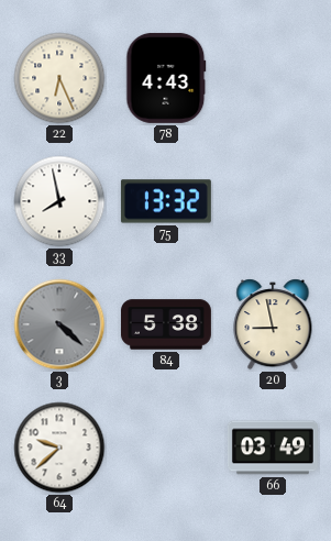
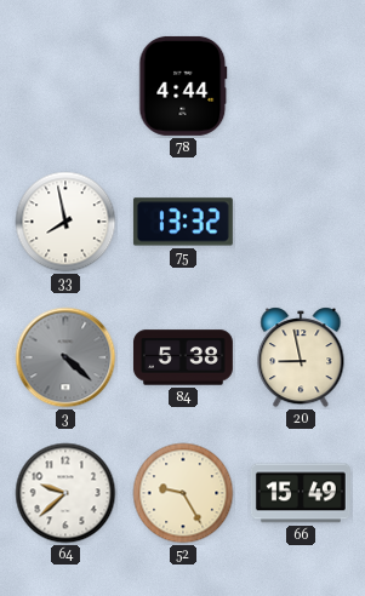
22: 6:26 -> none (59, 78)
78: 4:43 -> 4:44 (183, 86)
52: none -> 9:25 (183, 493)
66: 03:49 -> 15:49 (301, 493)
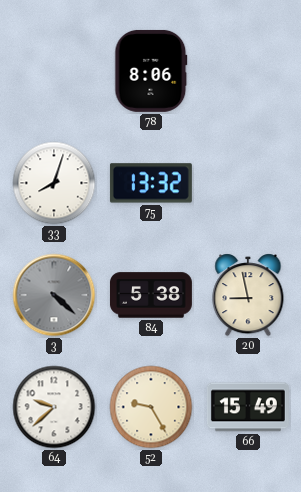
78: 4:44 -> 8:06 (151, 71)
33: 7:58 -> 8:03 (54, 183)
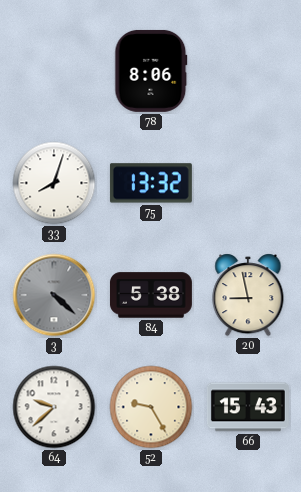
66: 15:49 -> 15:43 (248, 407)
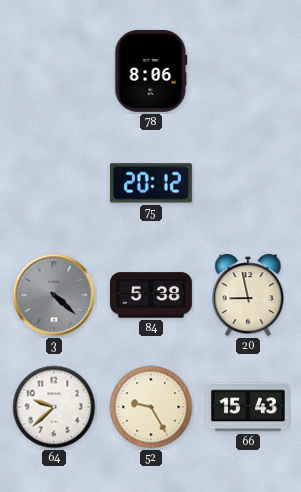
33: 8:03 -> none (54, 183)
75: 13:32 -> 20:12 (151, 183)
